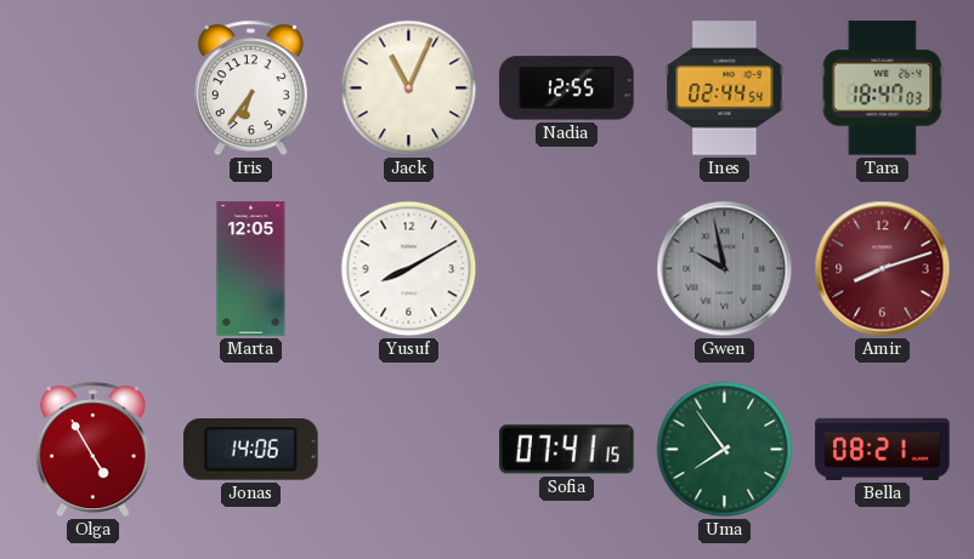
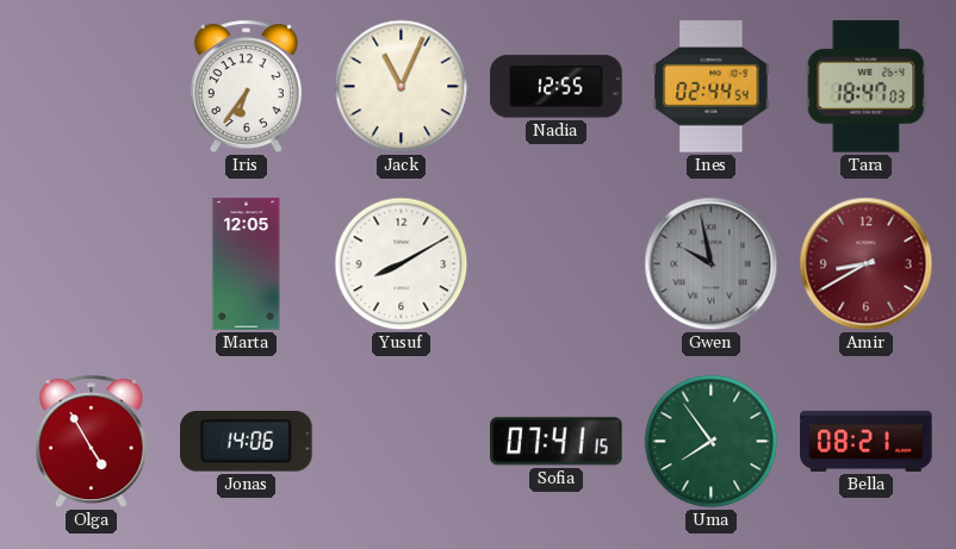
Amir: 8:12 -> 8:40 (867, 264)
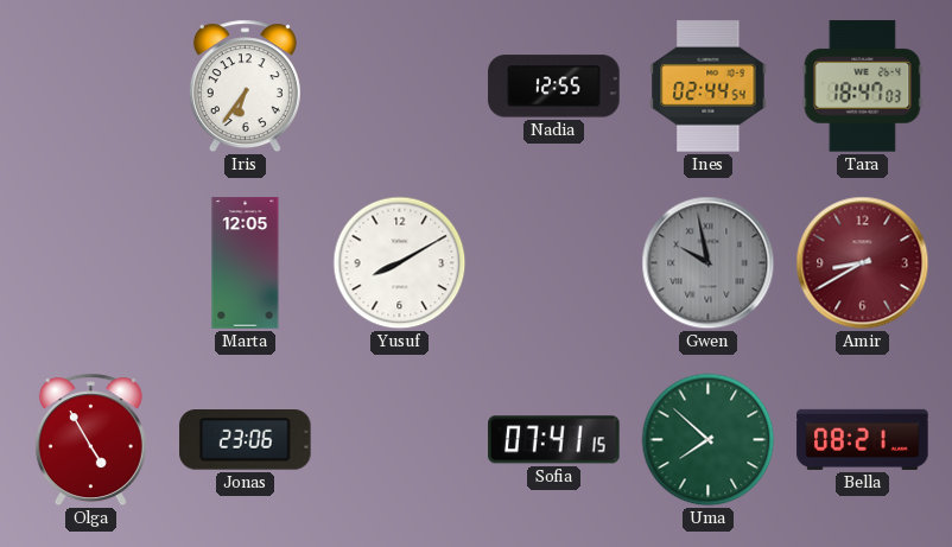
Jack: 11:04 -> none (402, 87)
Jonas: 14:06 -> 23:06 (246, 440)
Uma: 7:54 -> 7:52 (709, 440)
